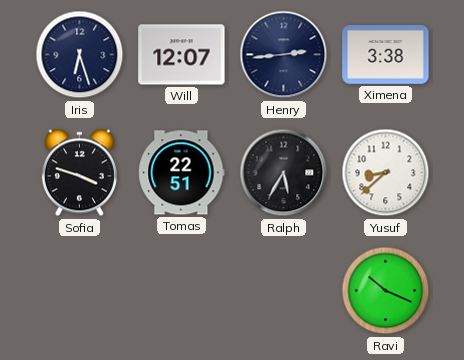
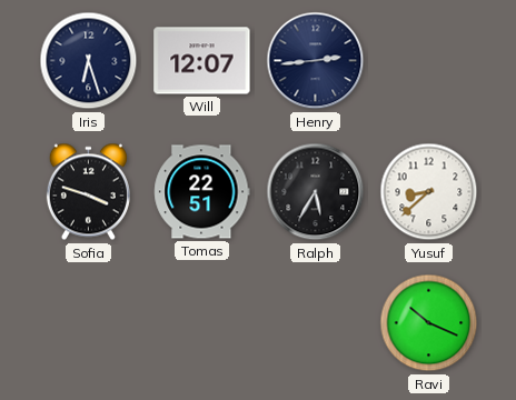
Ximena: 3:38 -> none (386, 55)
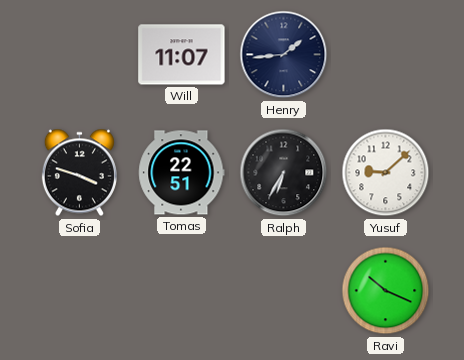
Iris: 6:27 -> none (89, 61)
Will: 12:07 -> 11:07 (182, 55)
Henry: 2:44 -> 1:44 (284, 55)
Ralph: 5:35 -> 6:35 (284, 173)
Yusuf: 8:38 -> 9:08 (386, 173)
